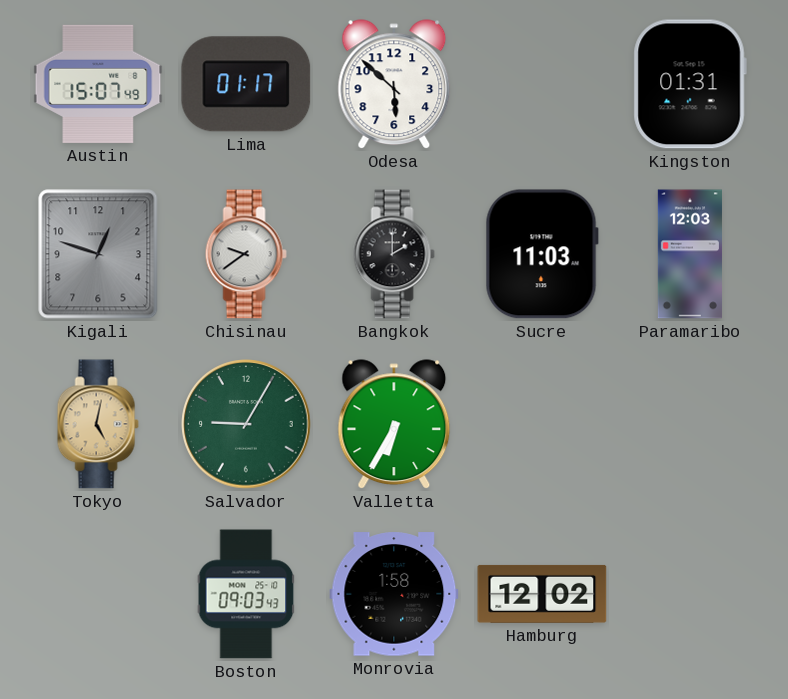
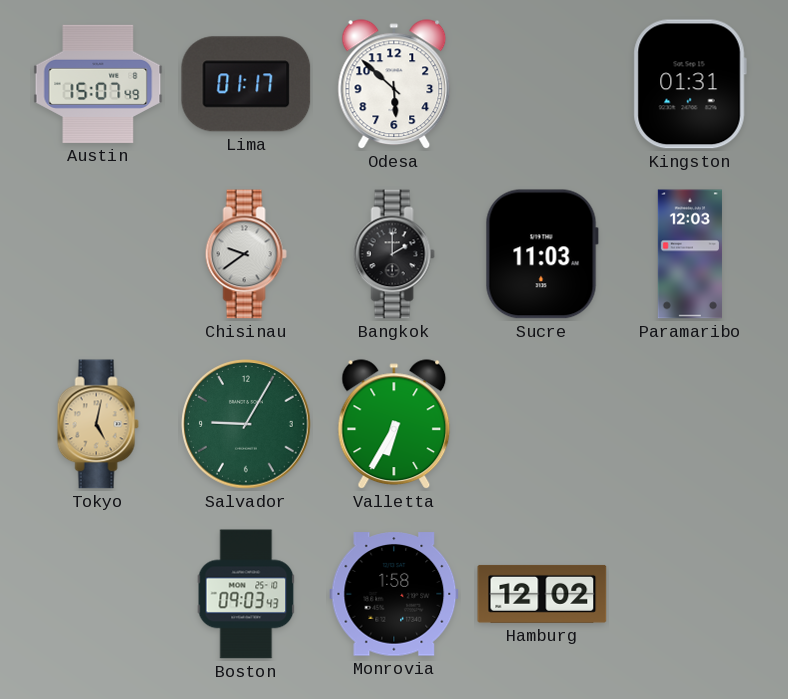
Kigali: 12:48 -> none (98, 254)
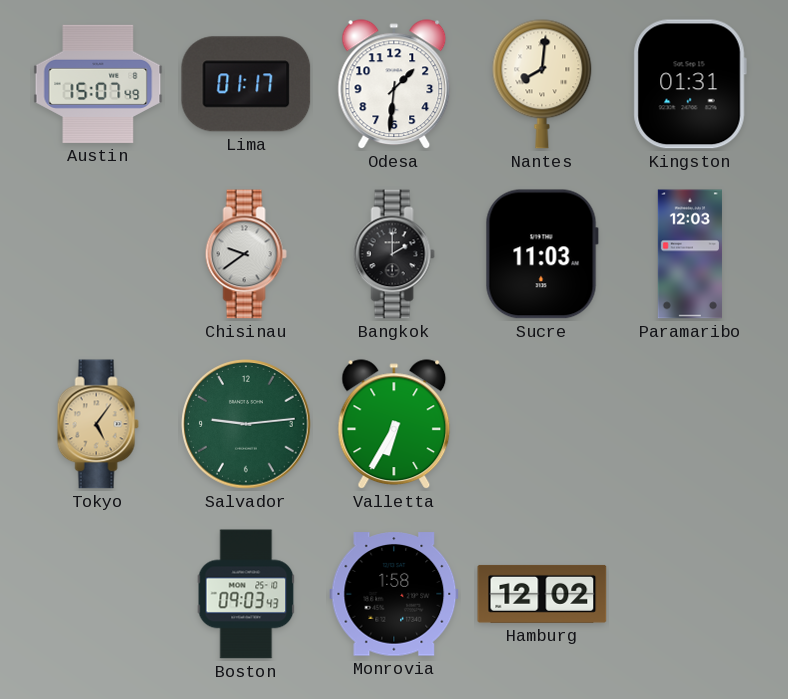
Odesa: 5:52 -> 1:31 (394, 85)
Nantes: none -> 8:01 (542, 84)
Tokyo: 5:02 -> 5:06 (98, 424)
Salvador: 9:05 -> 9:14 (246, 424)
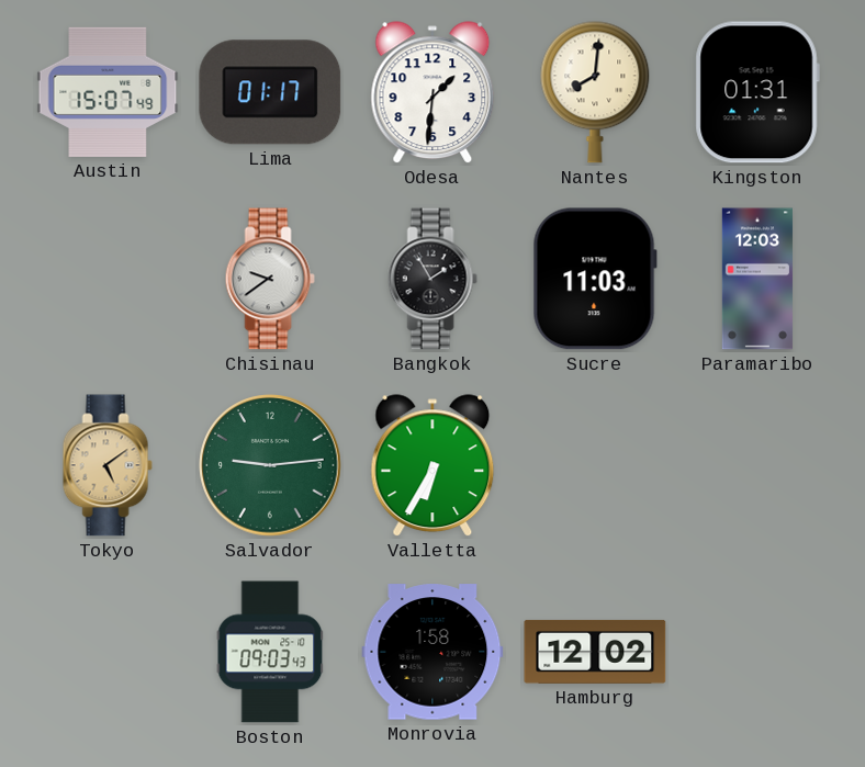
Bangkok: 2:00 -> 1:55 (432, 279)
Tokyo: 5:06 -> 5:09 (108, 465)
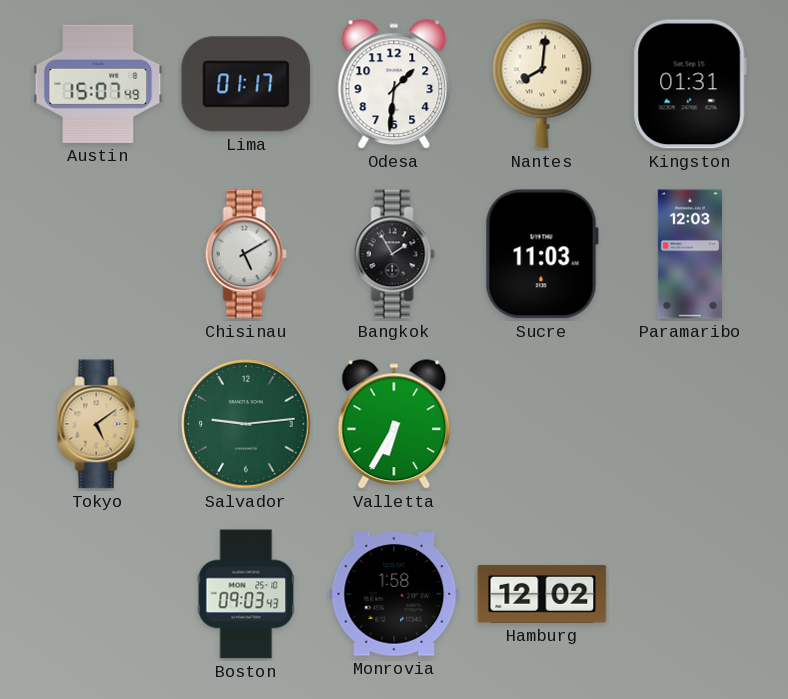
Chisinau: 9:39 -> 5:10 (246, 254)
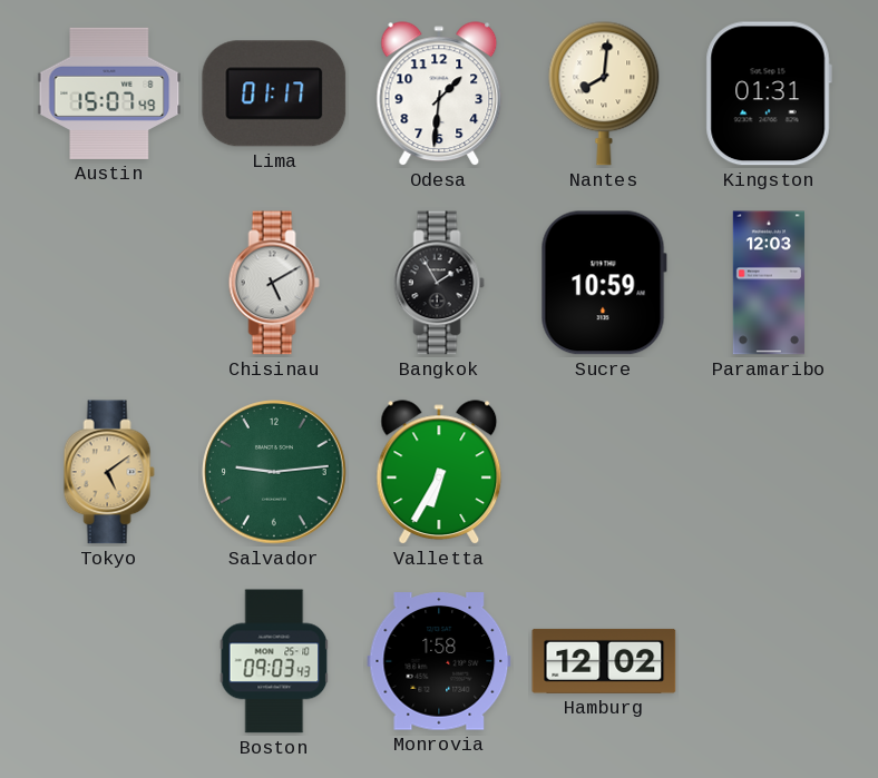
Sucre: 11:03 -> 10:59 (604, 283)
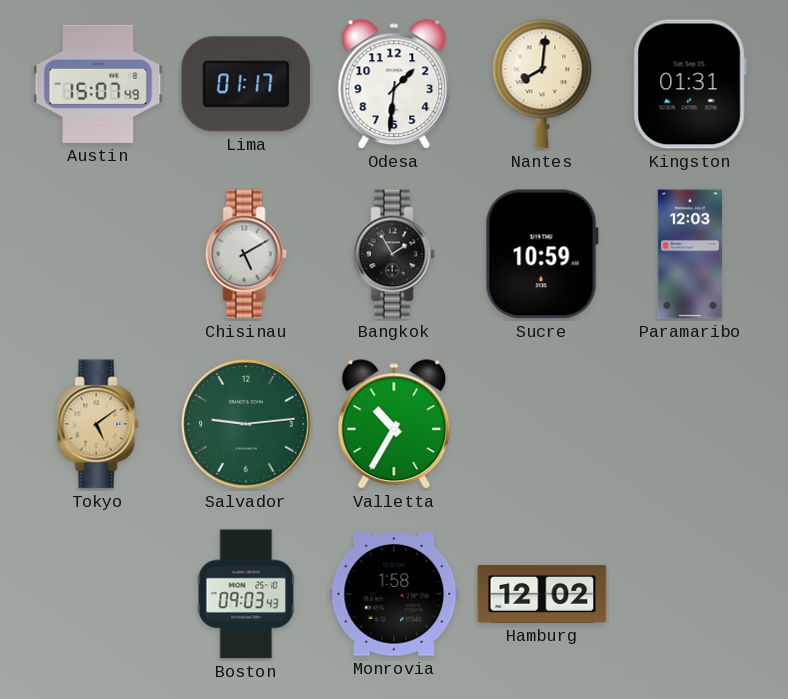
Valletta: 6:35 -> 10:35 (394, 425)
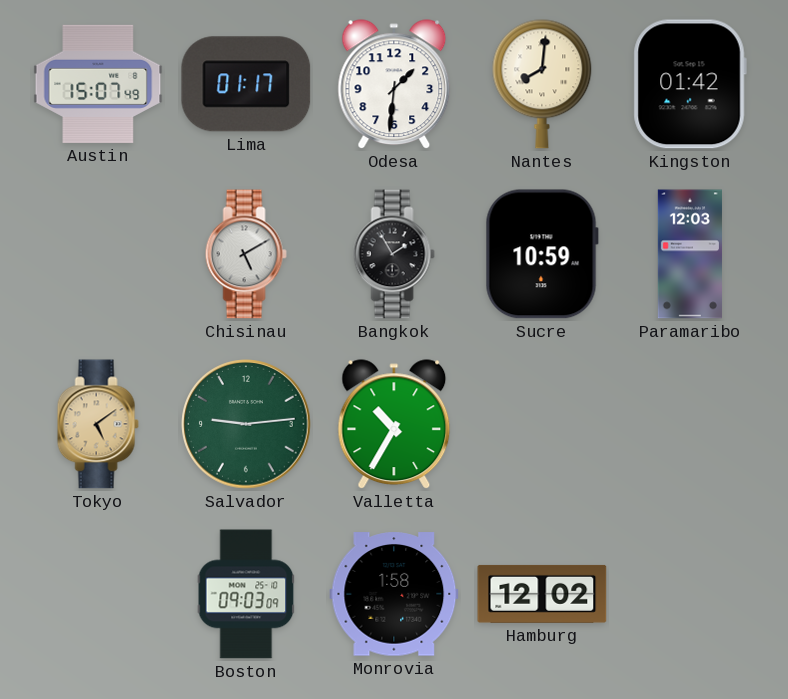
Kingston: 01:31 -> 01:42 (690, 84)
Boston: 09:03:43 -> 09:03:09 (246, 594)
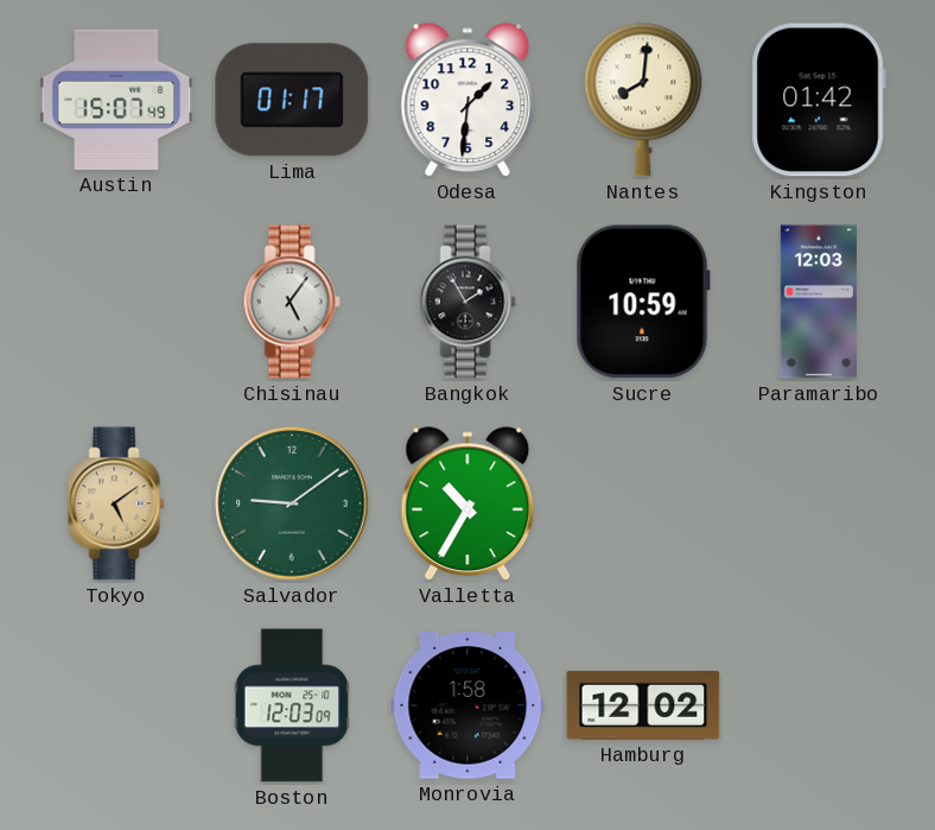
Chisinau: 5:10 -> 5:06 (292, 302)
Salvador: 9:14 -> 9:09 (292, 503)
Boston: 09:03 -> 12:03 (292, 705)
